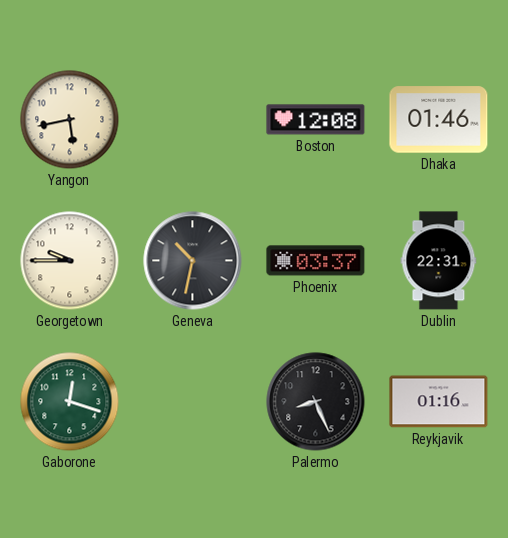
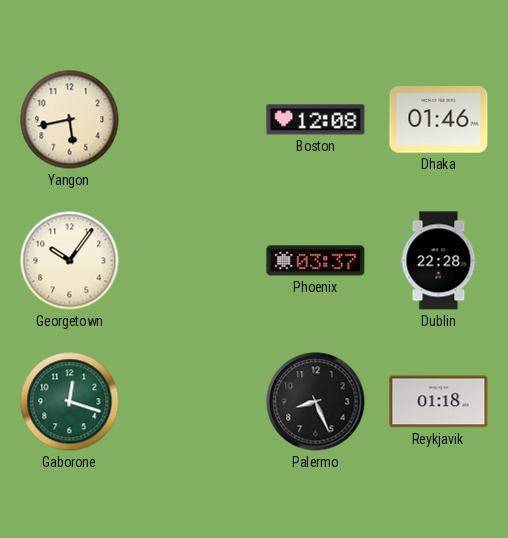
Georgetown: 9:45 -> 10:06 (70, 261)
Geneva: 10:32 -> none (193, 261)
Dublin: 22:31 -> 22:28 (439, 261)
Reykjavik: 01:16 -> 01:18 (439, 402)
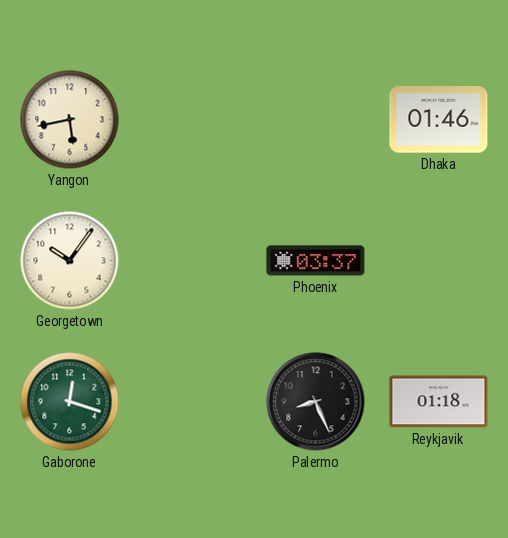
Boston: 12:08 -> none (316, 120)
Dublin: 22:28 -> none (439, 261)
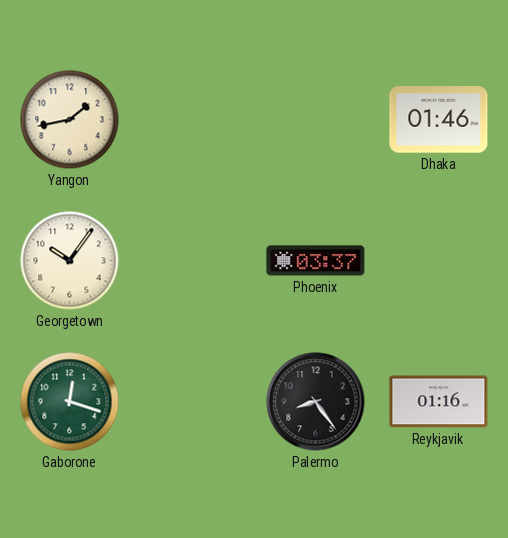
Yangon: 5:43 -> 1:43 (70, 120)
Palermo: 8:26 -> 8:24 (316, 402)
Reykjavik: 01:18 -> 01:16 (439, 402)
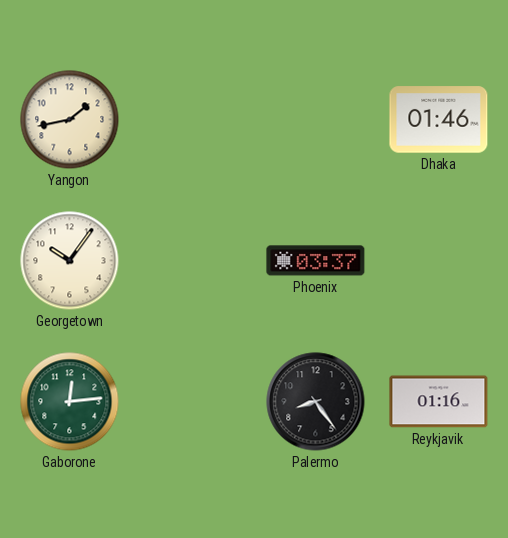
Gaborone: 12:18 -> 12:14 (70, 402)
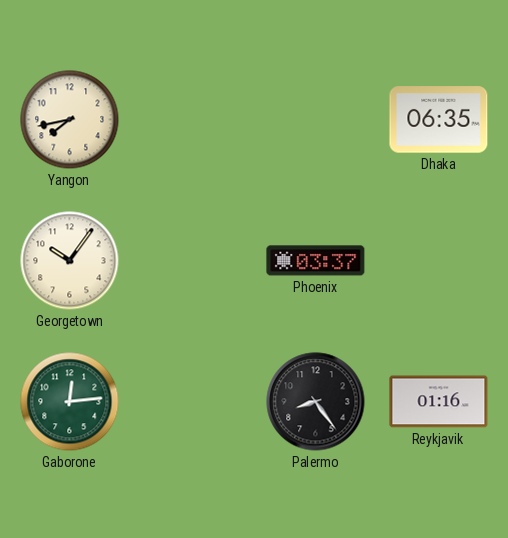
Yangon: 1:43 -> 7:43 (70, 120)
Dhaka: 01:46 -> 06:35 (439, 120)
